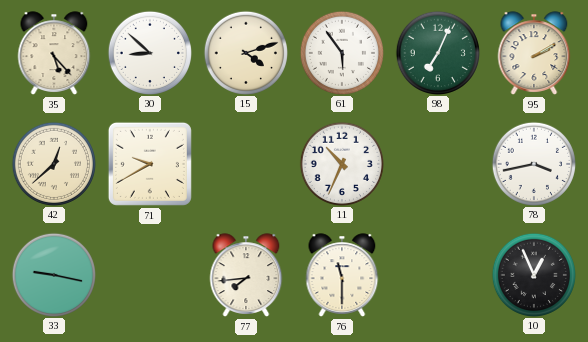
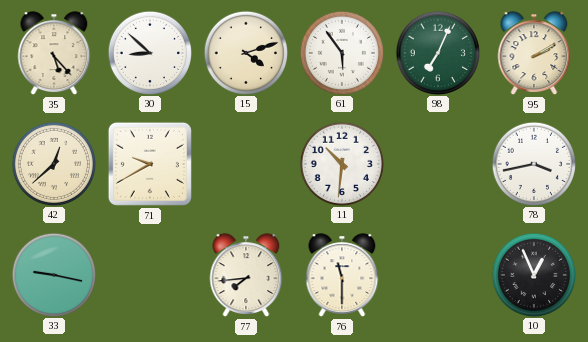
11: 10:34 -> 10:31 (341, 163)
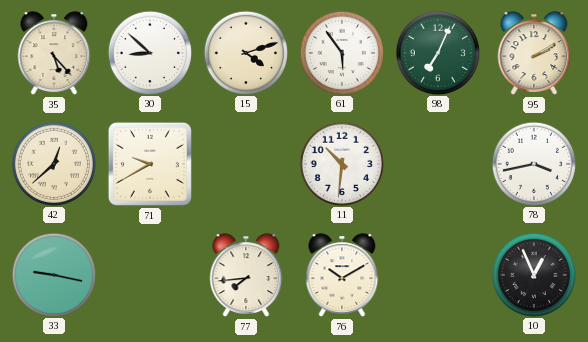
76: 11:30 -> 10:10 (342, 275)
